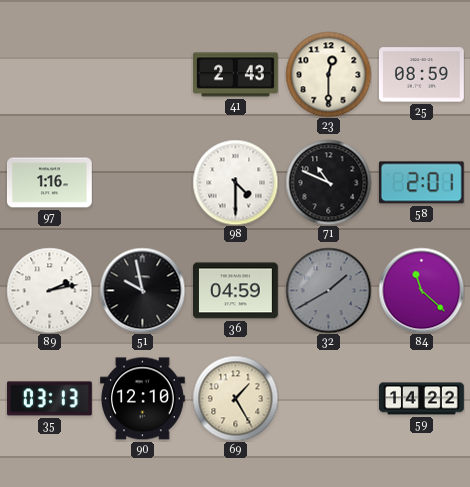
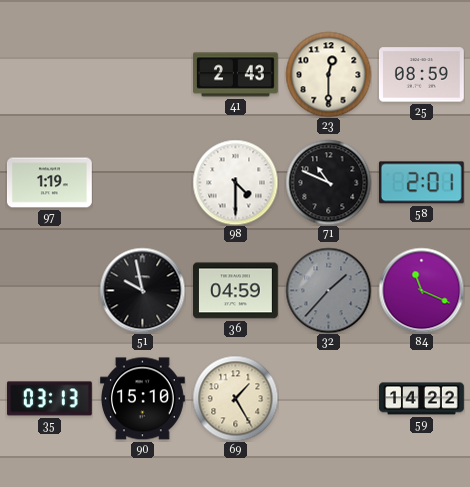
97: 1:16 -> 1:19 (50, 183)
89: 2:13 -> none (49, 290)
32: 1:40 -> 1:37 (328, 290)
84: 11:22 -> 11:19 (421, 290)
90: 12:10 -> 15:10 (143, 399)
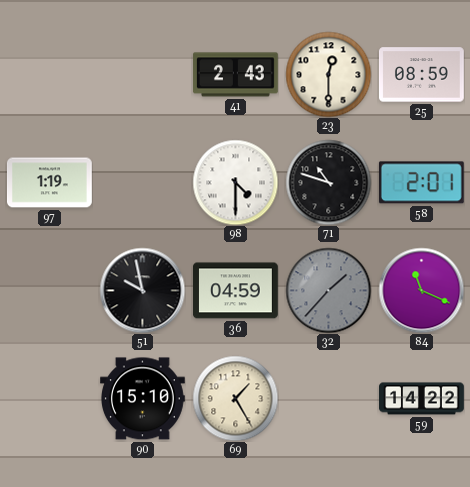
71: 10:49 -> 10:48 (328, 182)
35: 03:13 -> none (49, 399)
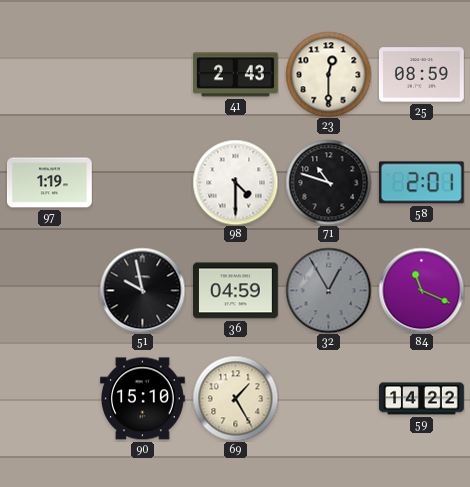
32: 1:37 -> 12:55 (328, 290)
